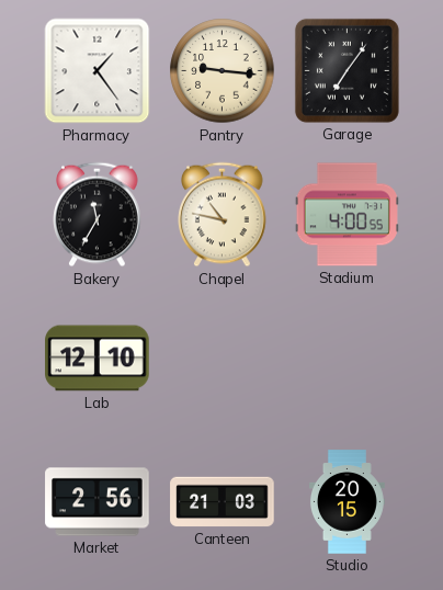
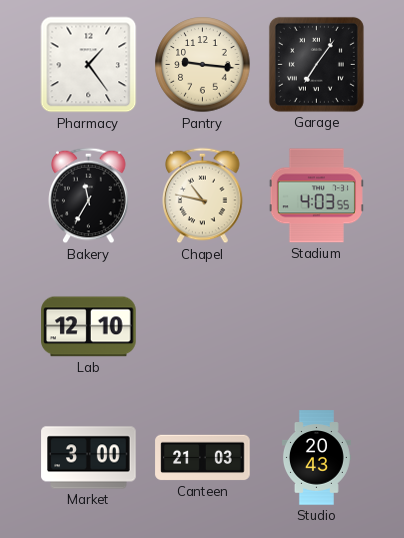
Stadium: 4:00 -> 4:03 (316, 196)
Market: 2:56 -> 3:00 (89, 458)
Studio: 20:15 -> 20:43 (316, 458)
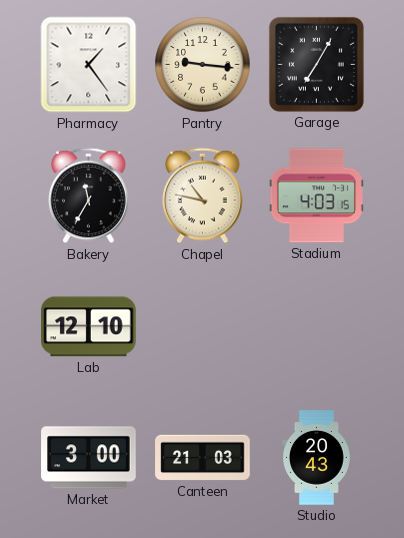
Garage: 7:06 -> 7:05 (316, 64)
Stadium: 4:03:55 -> 4:03:15 (316, 196)
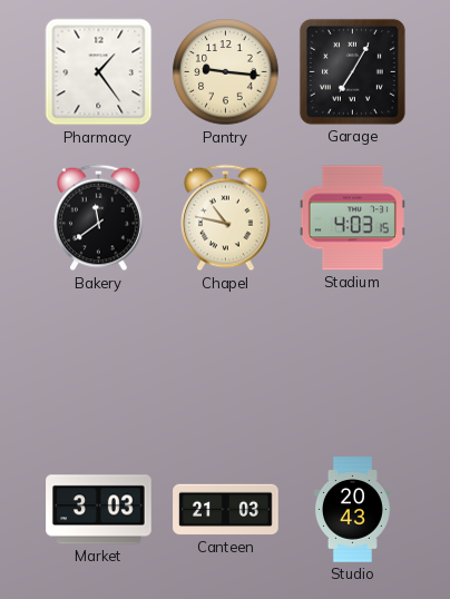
Bakery: 11:35 -> 11:39 (99, 218)
Lab: 12:10 -> none (89, 327)
Market: 3:00 -> 3:03 (99, 510)
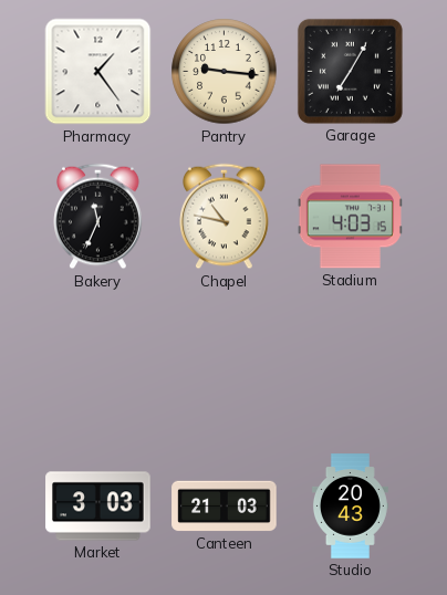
Bakery: 11:39 -> 11:34 (98, 217)
